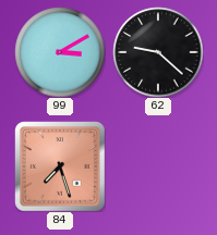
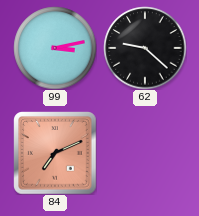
99: 3:10 -> 3:13 (55, 48)
84: 7:27 -> 7:11 (55, 153)
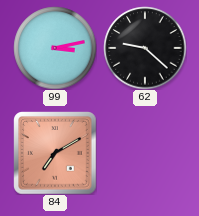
84: 7:11 -> 7:10 (55, 153)
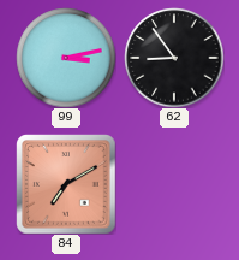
62: 9:22 -> 8:54 (174, 58)
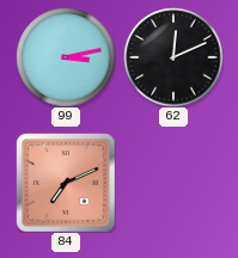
62: 8:54 -> 12:11 (173, 57)
84: 7:10 -> 7:11 (66, 183)
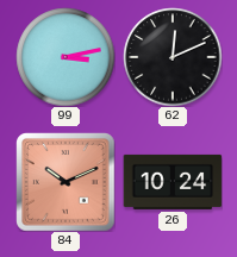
84: 7:11 -> 10:11 (66, 182)
26: none -> 10:24 (173, 182)
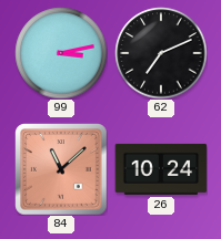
62: 12:11 -> 7:11 (161, 53)
84: 10:11 -> 11:08 (61, 169)
